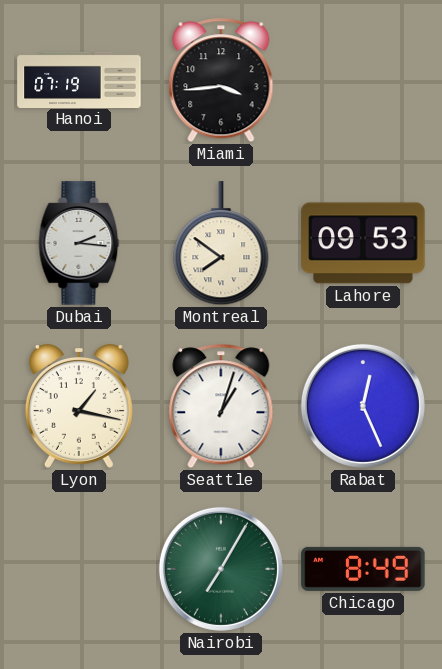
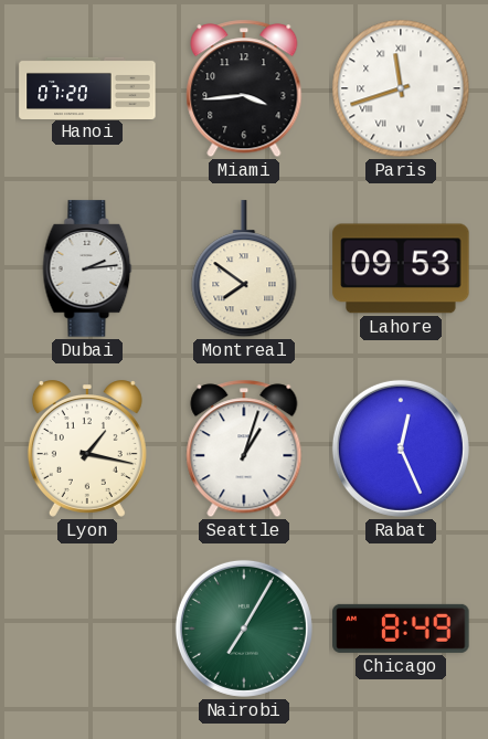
Hanoi: 07:19 -> 07:20 (87, 87)
Paris: none -> 11:42 (401, 88)
Dubai: 2:16 -> 2:14 (87, 268)
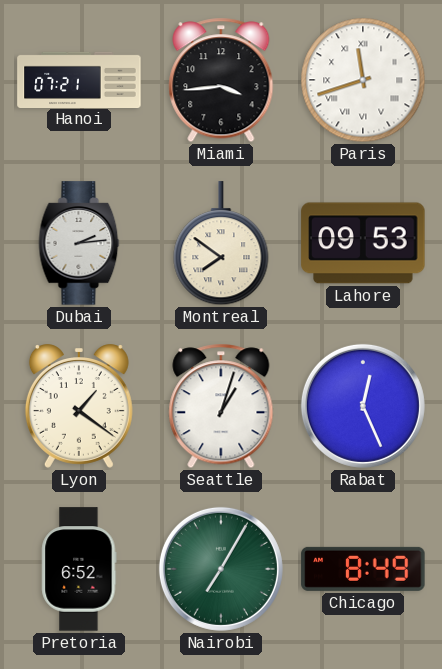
Hanoi: 07:20 -> 07:21 (79, 79)
Lyon: 1:17 -> 1:21 (79, 406)
Pretoria: none -> 6:52 (79, 569)
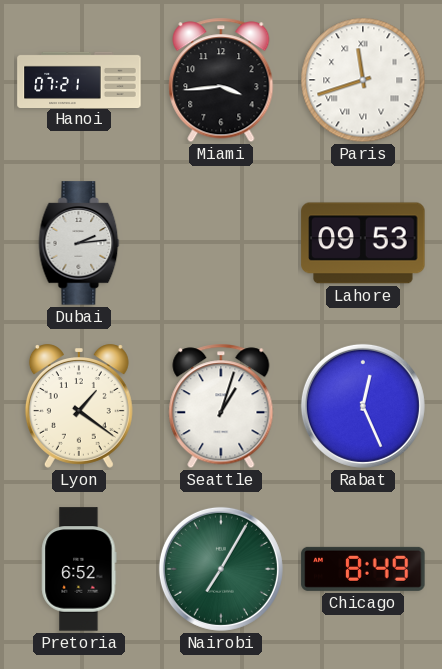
Montreal: 7:51 -> none (221, 244)
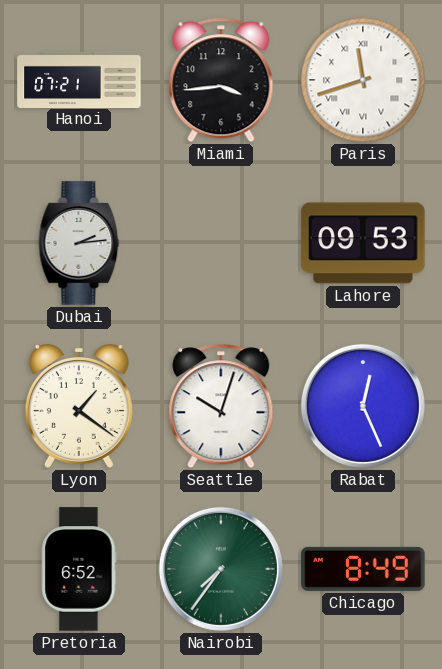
Seattle: 1:03 -> 10:03 (221, 406)
Nairobi: 7:05 -> 7:36 (221, 569)
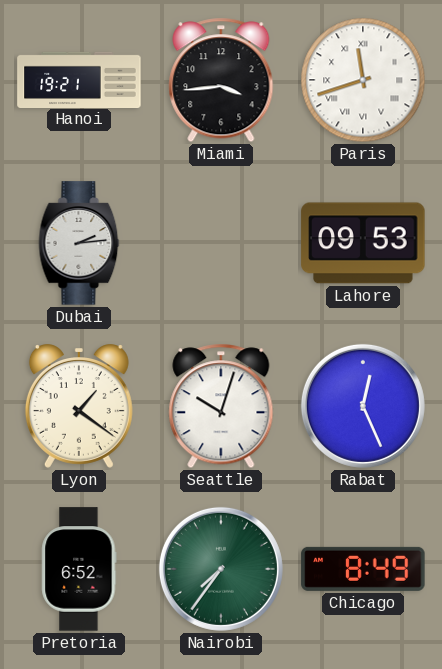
Hanoi: 07:21 -> 19:21 (79, 79)
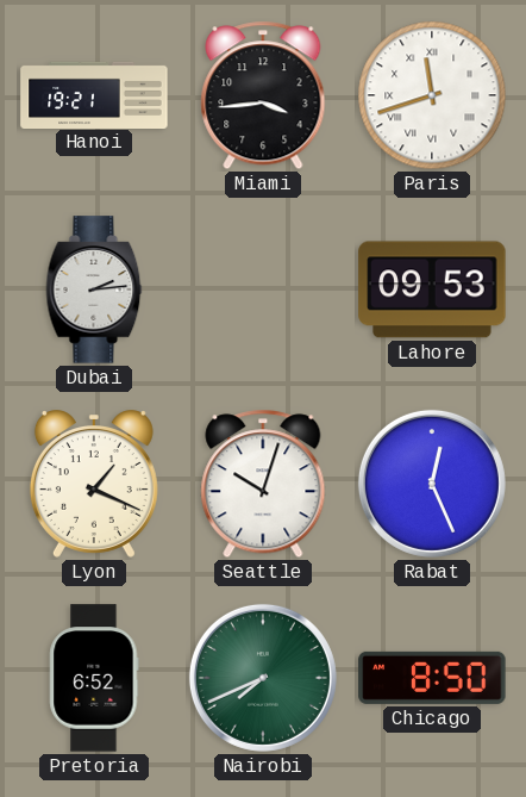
Lyon: 1:21 -> 1:19 (94, 484)
Nairobi: 7:36 -> 7:41 (263, 678)
Chicago: 8:49 -> 8:50 (432, 678)
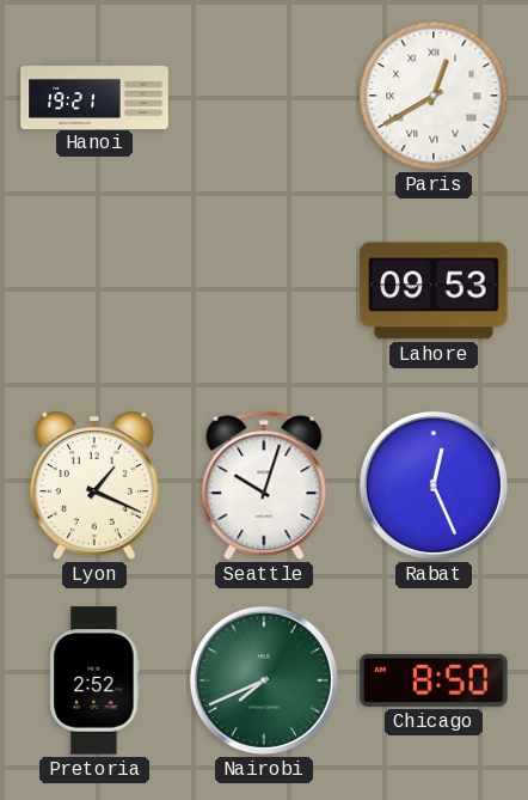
Miami: 3:44 -> none (263, 95)
Paris: 11:42 -> 12:40 (434, 96)
Dubai: 2:14 -> none (94, 289)
Pretoria: 6:52 -> 2:52 (94, 680)
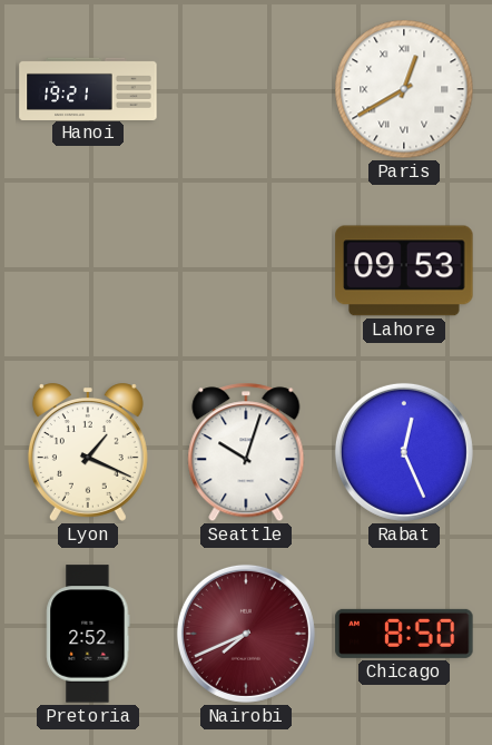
Nairobi dial: green -> burgundy (246, 634)
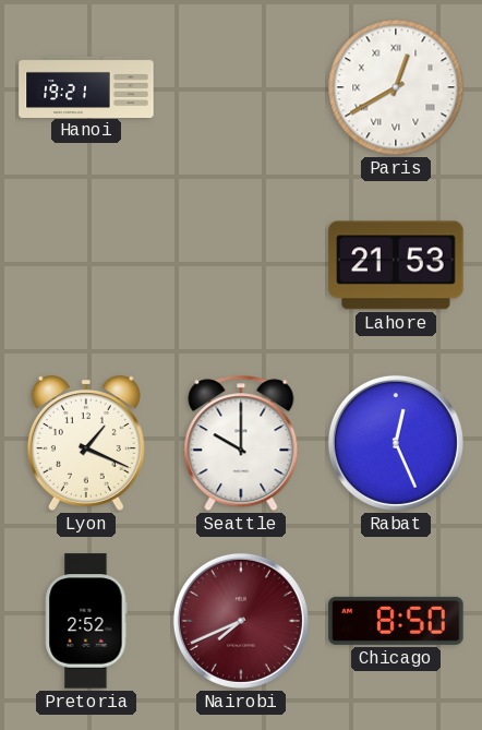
Lahore: 09:53 -> 21:53 (396, 265)
Seattle: 10:03 -> 10:00 (241, 443)
